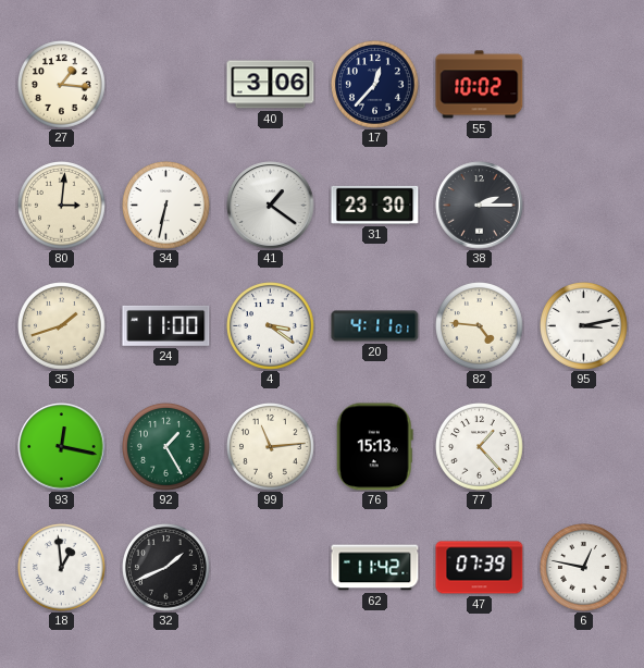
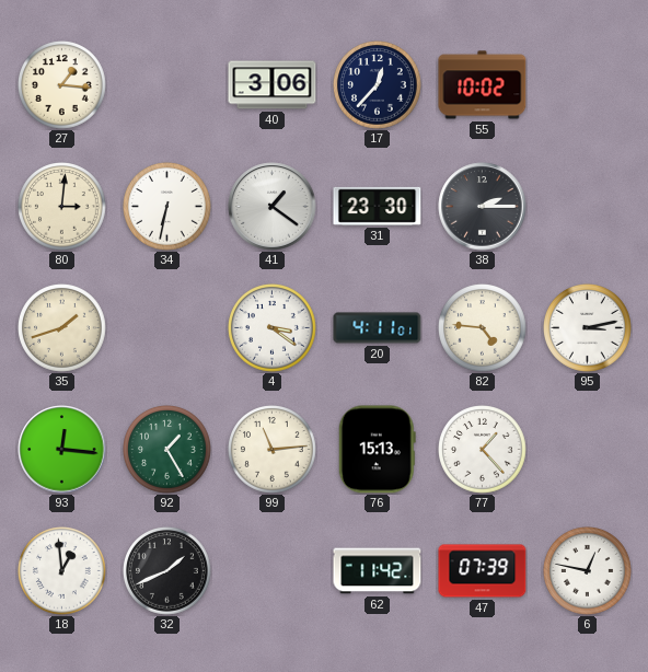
24: 11:00 -> none (166, 325)
93: 12:17 -> 12:16 (62, 450)
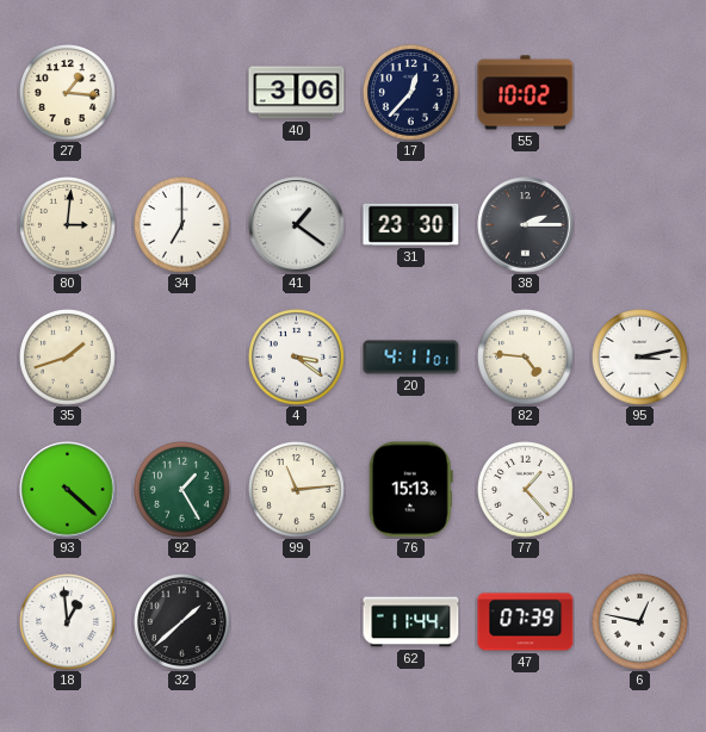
34: 6:32 -> 7:00 (182, 225)
93: 12:16 -> 4:22 (68, 490)
32: 1:41 -> 1:38 (182, 622)
62: 11:42 -> 11:44 (411, 622)
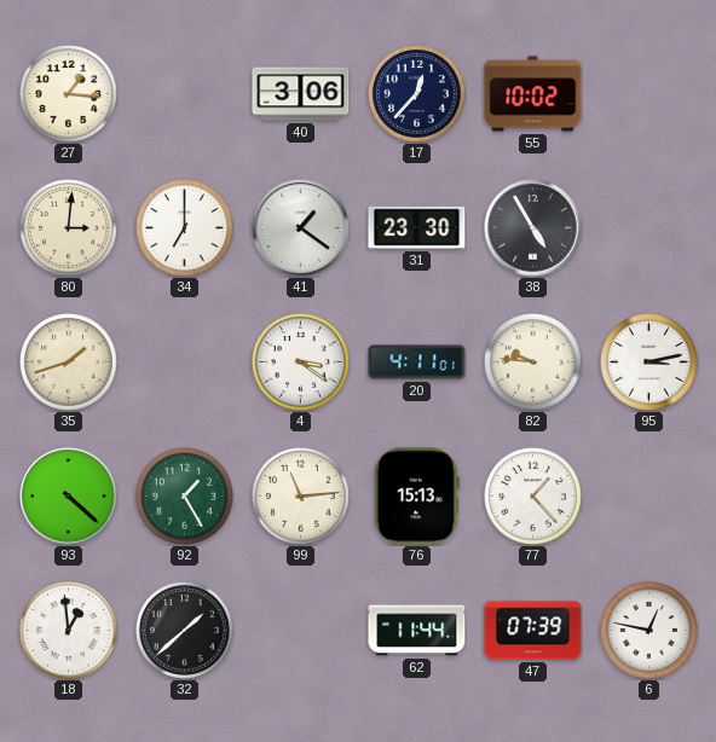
38: 2:15 -> 4:55 (533, 228)
82: 4:46 -> 9:46 (533, 363)
